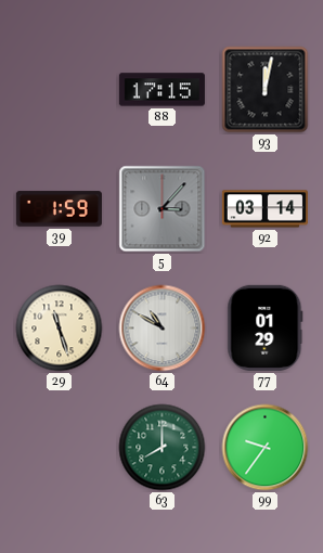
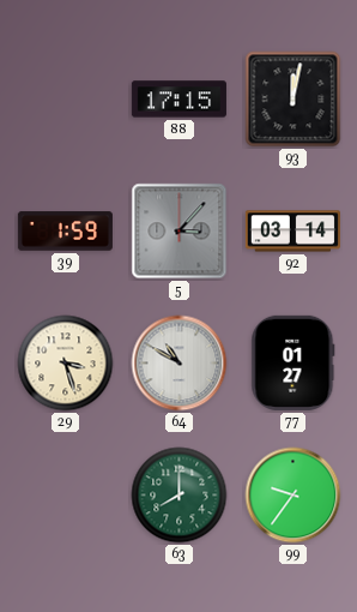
29: 11:27 -> 3:27 (66, 364)
77: 01:29 -> 01:27 (294, 362)
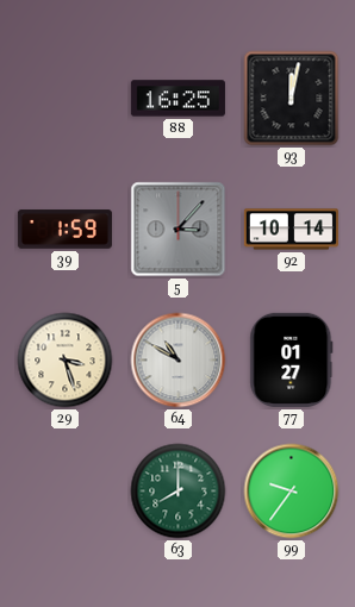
88: 17:15 -> 16:25 (177, 99)
92: 03:14 -> 10:14 (291, 230)
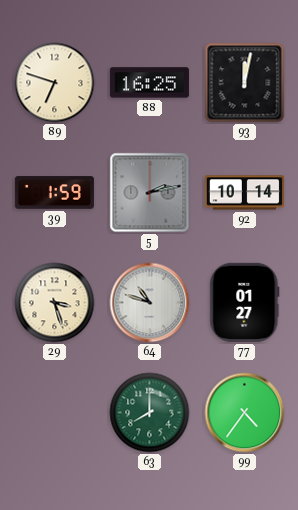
89: none -> 6:48 (55, 83)
5: 3:07 -> 2:13 (150, 193)
64: 10:50 -> 10:48 (150, 303)
99: 9:36 -> 4:36 (245, 413)
